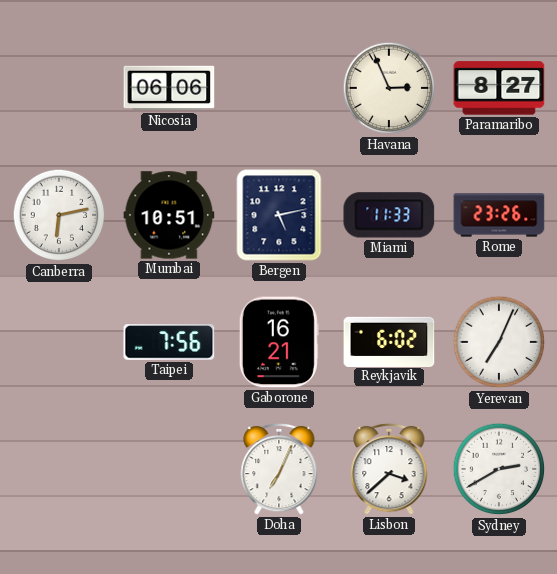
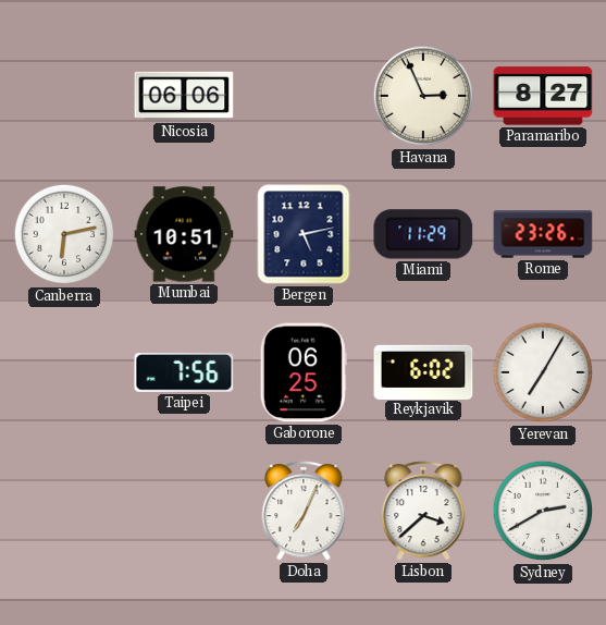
Miami: 11:33 -> 11:29 (423, 234)
Gaborone: 16:21 -> 06:25 (304, 372)
Yerevan: 7:04 -> 7:05 (543, 372)
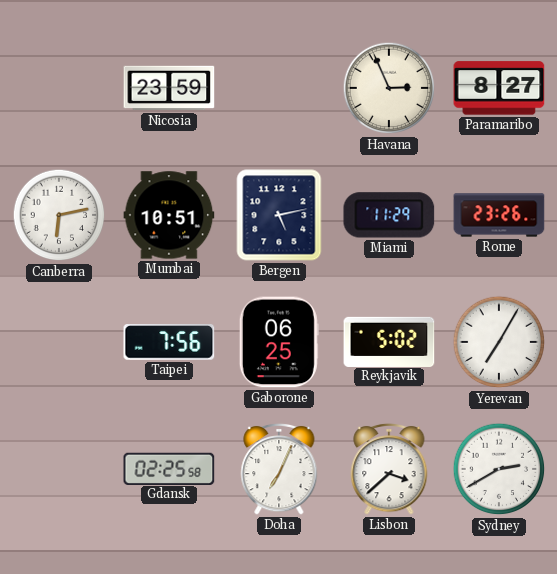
Nicosia: 06:06 -> 23:59 (169, 88)
Reykjavik: 6:02 -> 5:02 (389, 341)
Gdansk: none -> 02:25 (169, 468)
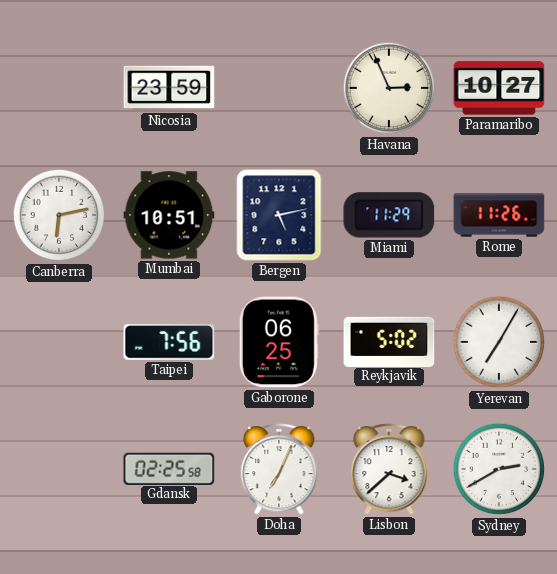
Paramaribo: 8:27 -> 10:27 (499, 88)
Rome: 23:26 -> 11:26 (499, 215)
